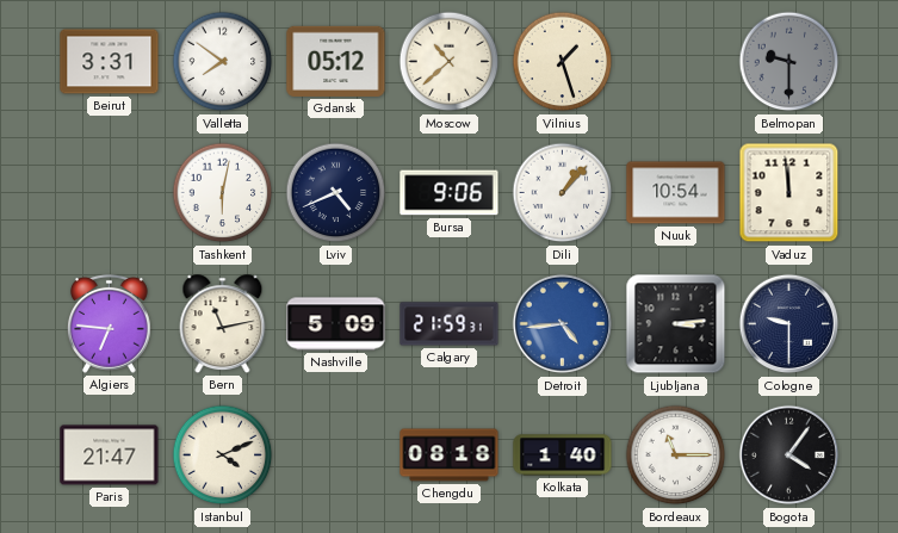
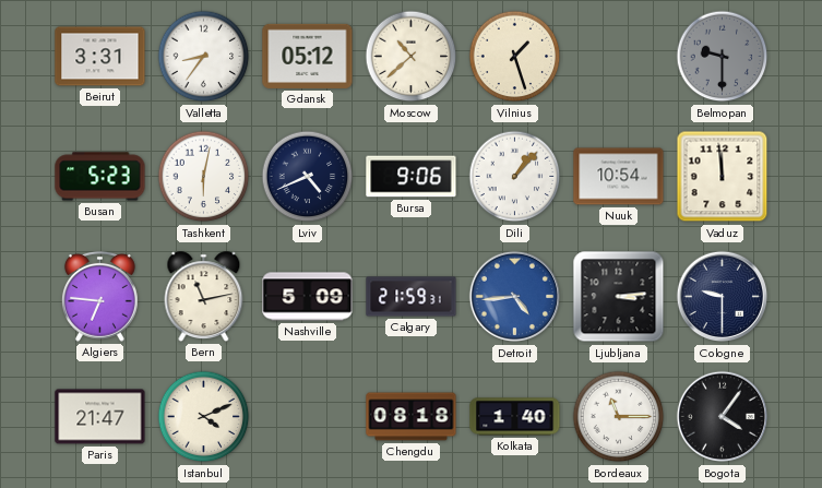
Valletta: 7:51 -> 8:36 (204, 57)
Busan: none -> 5:23 (100, 177)
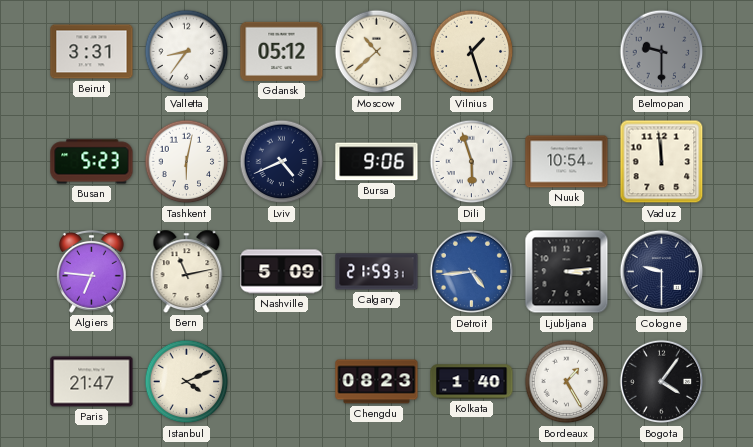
Dili: 1:07 -> 5:57 (472, 162)
Chengdu: 08:18 -> 08:23 (377, 382)
Bordeaux: 11:15 -> 1:25 (567, 382)
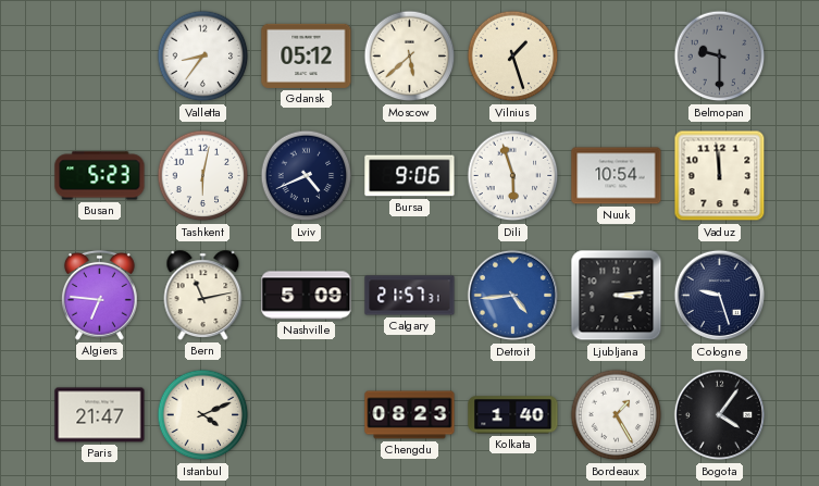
Beirut: 3:31 -> none (92, 52)
Moscow: 10:38 -> 5:38 (410, 57)
Calgary: 21:59 -> 21:57 (410, 296)
Cologne: 9:30 -> 9:27 (720, 296)
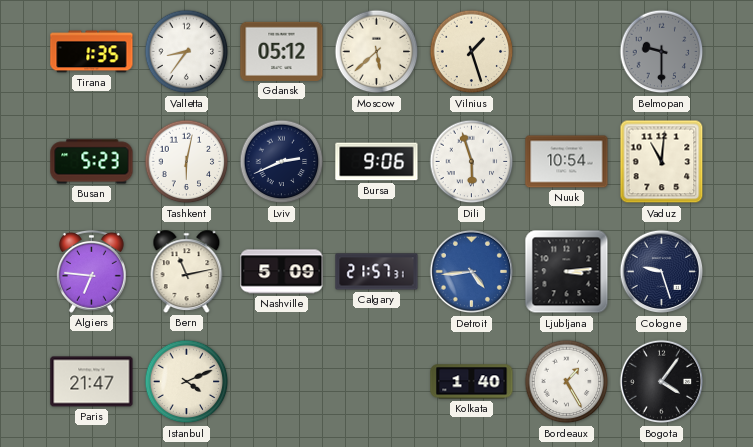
Tirana: none -> 1:35 (92, 52)
Lviv: 4:41 -> 2:41 (282, 162)
Vaduz: 11:59 -> 11:01 (662, 162)
Chengdu: 08:23 -> none (410, 415)
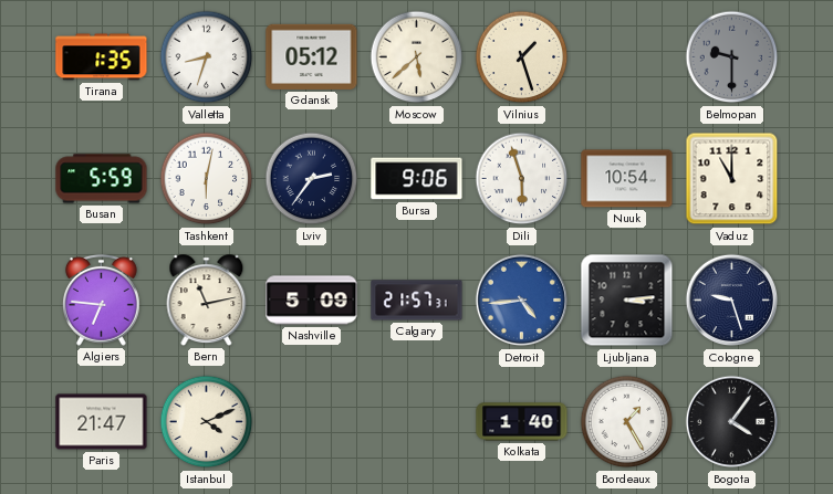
Valletta: 8:36 -> 8:33 (207, 57)
Busan: 5:23 -> 5:59 (102, 179)
Lviv: 2:41 -> 2:36 (312, 179)
Vaduz: 11:01 -> 11:00 (732, 179)
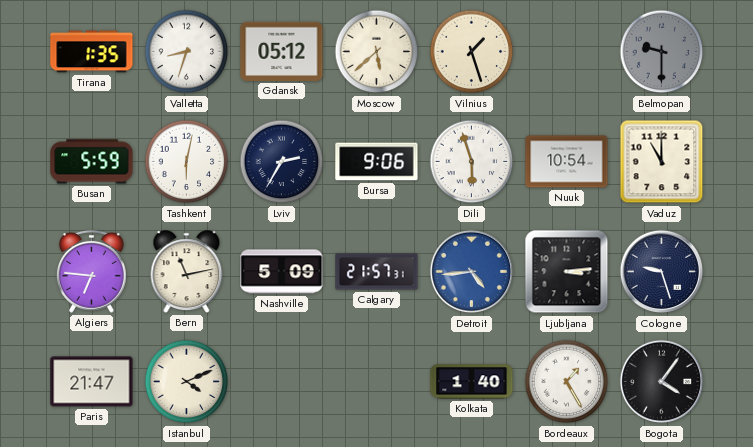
Lviv: 2:36 -> 2:35 (282, 162)
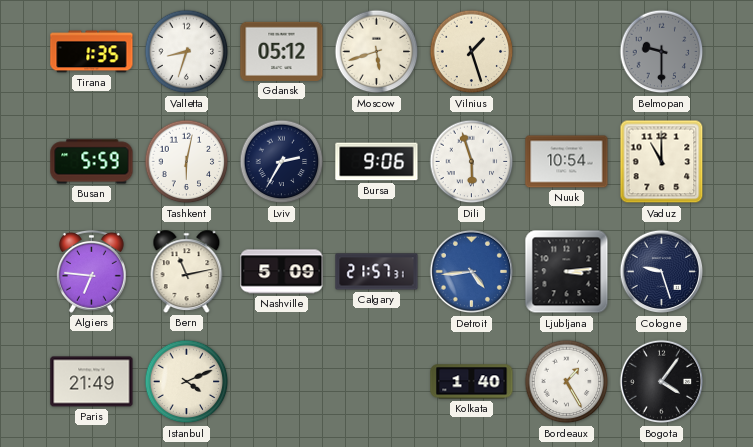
Moscow: 5:38 -> 5:42 (377, 52)
Paris: 21:47 -> 21:49 (92, 382)
